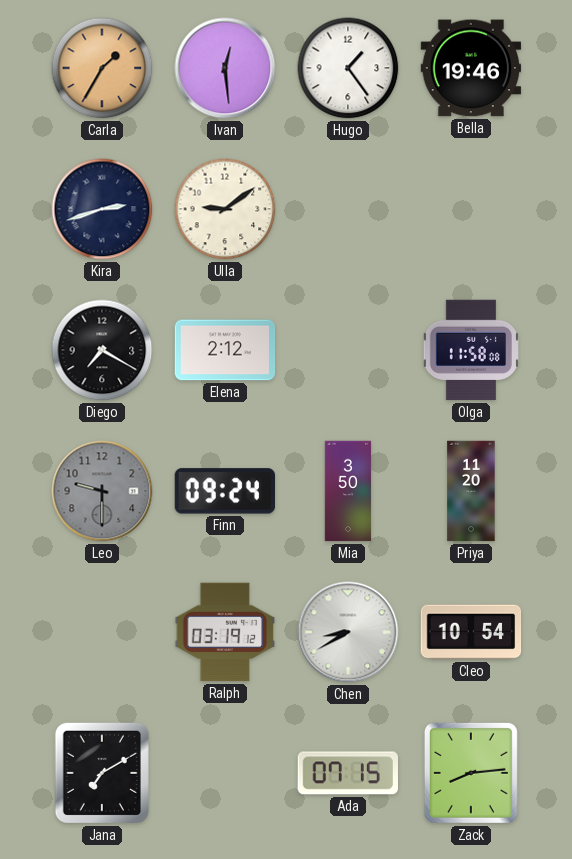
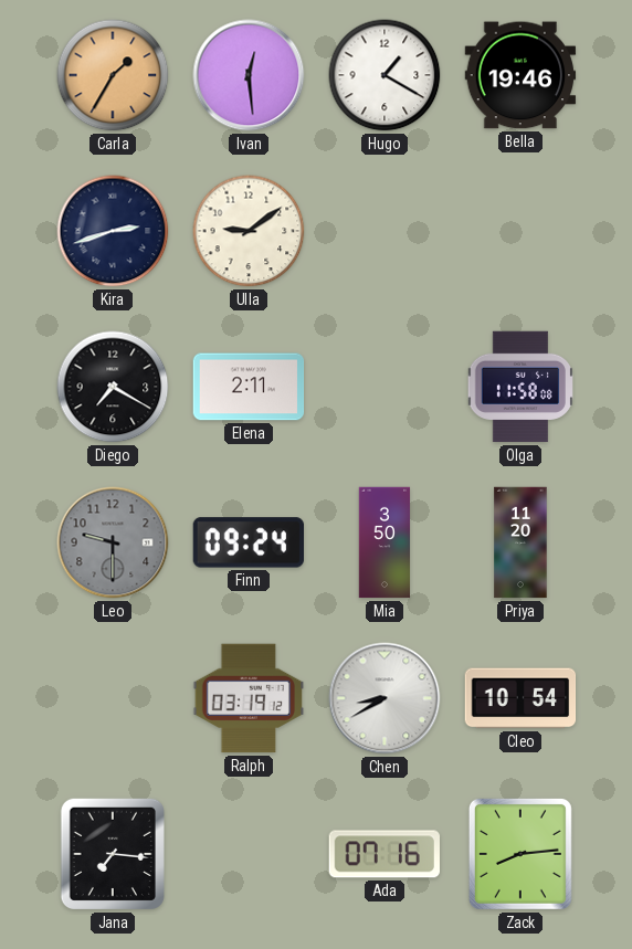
Hugo: 1:24 -> 1:20 (385, 75)
Elena: 2:12 -> 2:11 (249, 387)
Jana: 7:10 -> 7:16 (113, 854)
Ada: 07:15 -> 07:16 (385, 854)
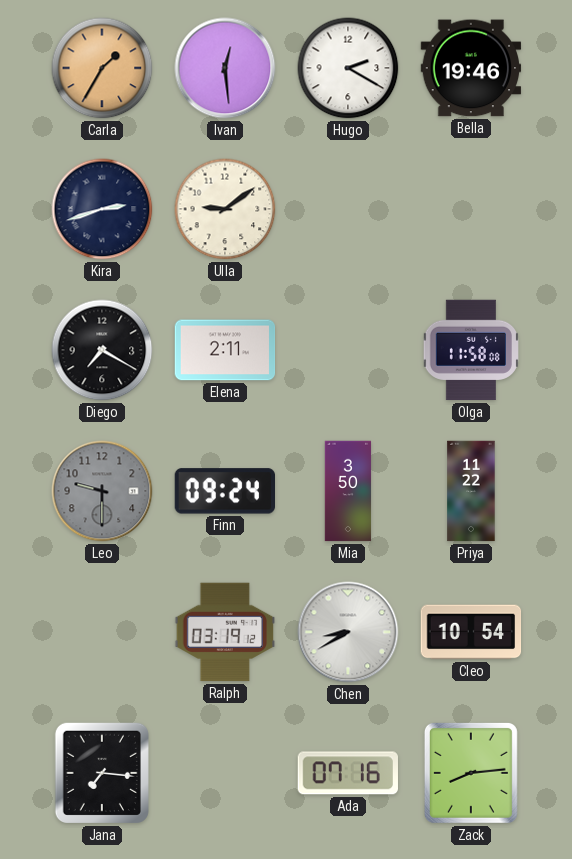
Hugo: 1:20 -> 2:20 (348, 68)
Priya: 11:20 -> 11:22 (471, 491)
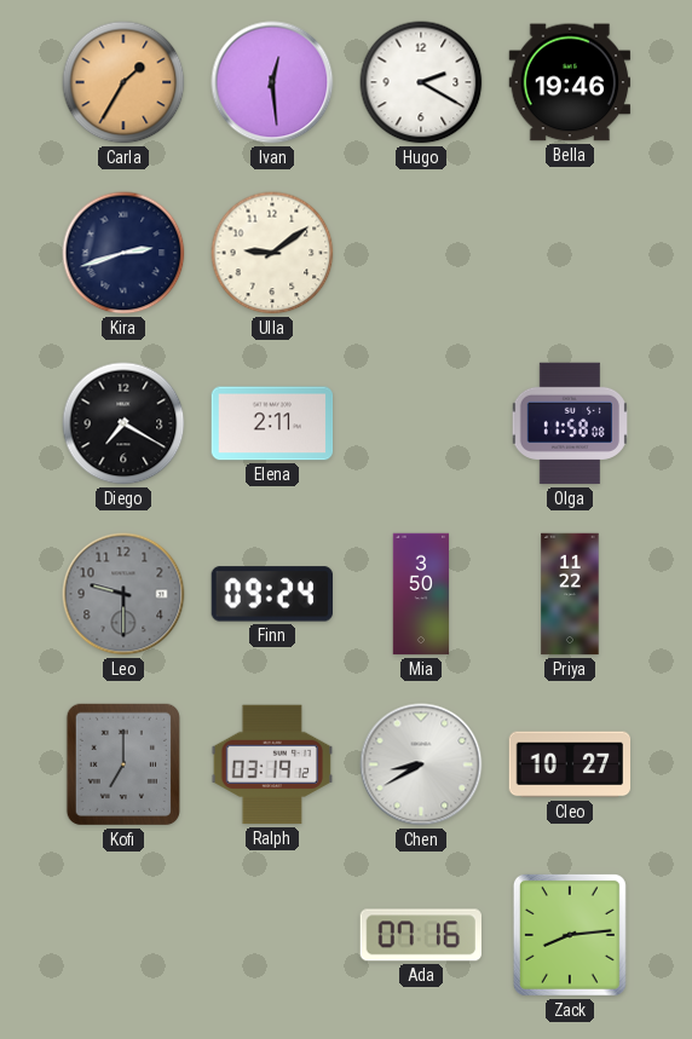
Kofi: none -> 7:00 (123, 764)
Cleo: 10:54 -> 10:27 (570, 764)
Jana: 7:16 -> none (102, 773)
